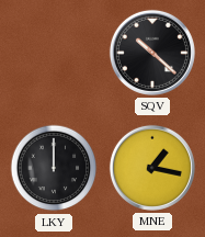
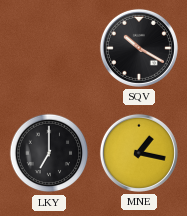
SQV: 10:22 -> 10:20 (139, 48)
LKY: 12:00 -> 7:00 (49, 153)
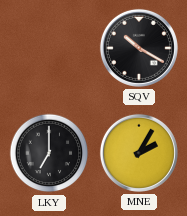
MNE: 1:17 -> 2:05 (139, 153)
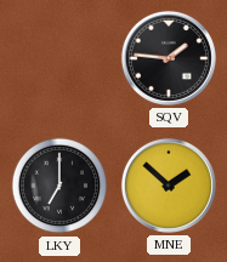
SQV: 10:20 -> 1:46 (169, 58)
MNE: 2:05 -> 1:52 (169, 186)
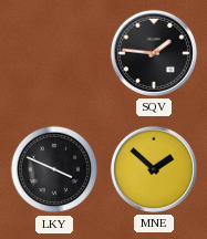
LKY: 7:00 -> 3:49 (54, 169)
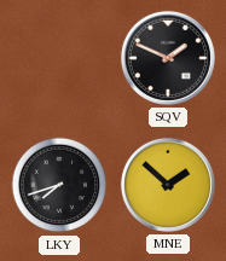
SQV: 1:46 -> 1:49 (168, 58)
LKY: 3:49 -> 7:42 (59, 185)
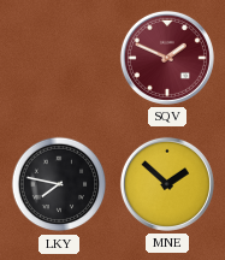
SQV dial: black -> burgundy (167, 58)
LKY: 7:42 -> 7:47 (59, 184)
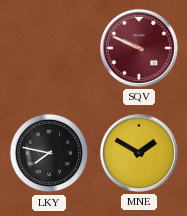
SQV: 1:49 -> 9:49 (139, 48)
MNE: 1:52 -> 1:50 (139, 153)
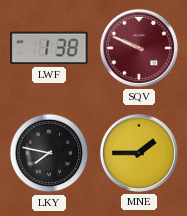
LWF: none -> 1:38 (49, 48)
MNE: 1:50 -> 1:45 (139, 153)
